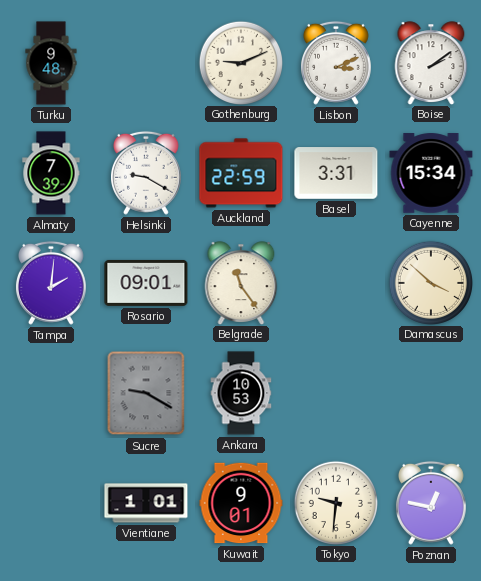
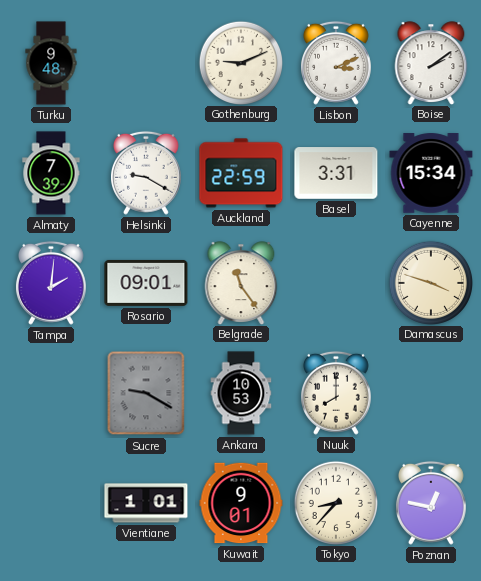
Damascus: 3:52 -> 3:48 (430, 282)
Nuuk: none -> 8:00 (336, 393)
Tokyo: 9:31 -> 8:37 (335, 502)
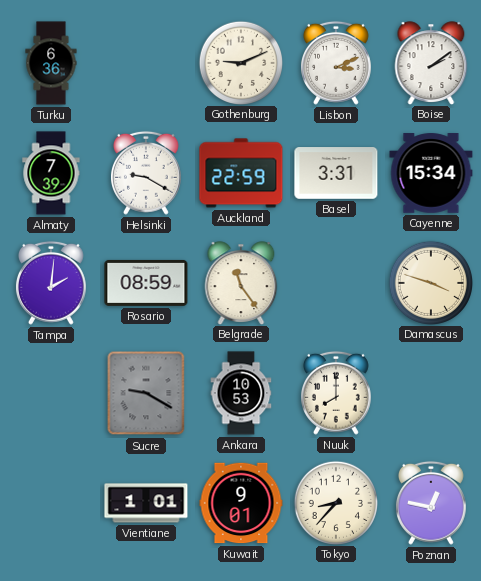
Turku: 9:48 -> 6:36 (51, 63)
Rosario: 09:01 -> 08:59 (146, 283)
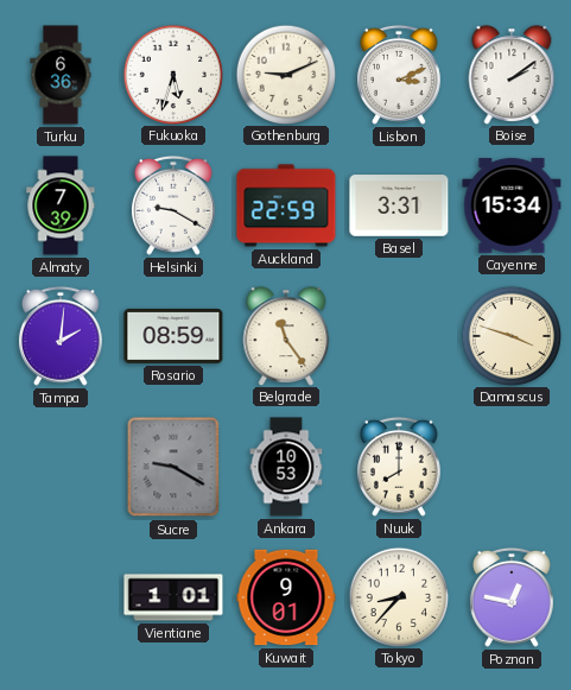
Fukuoka: none -> 5:33 (172, 74)
